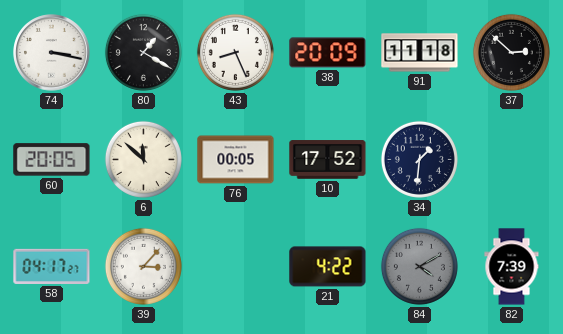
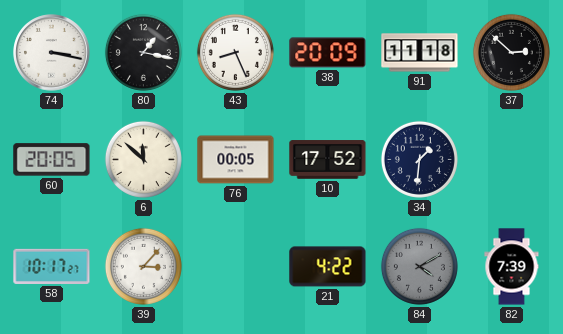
80: 1:20 -> 1:17 (143, 52)
58: 04:17 -> 10:17 (52, 266)
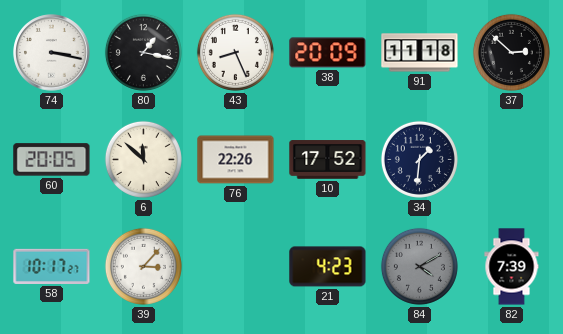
76: 00:05 -> 22:26 (236, 160)
21: 4:22 -> 4:23 (328, 267)
